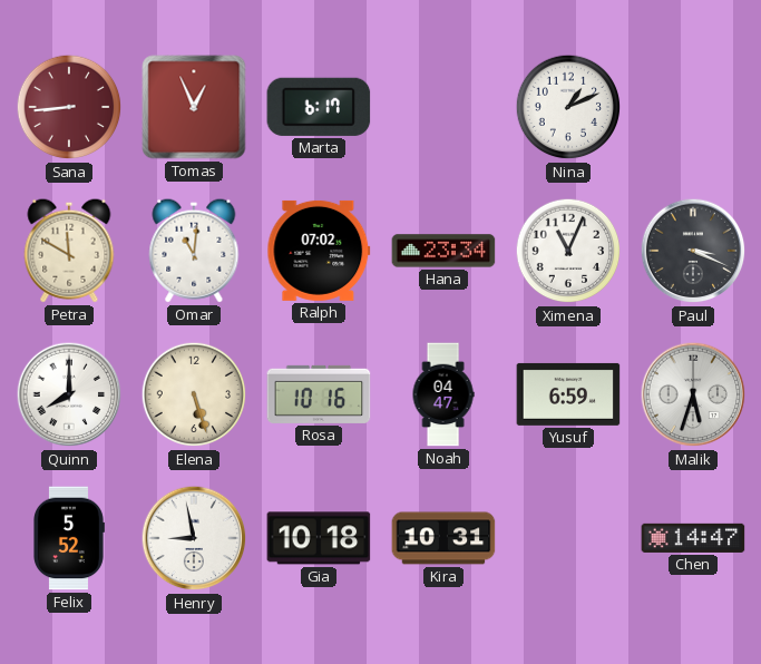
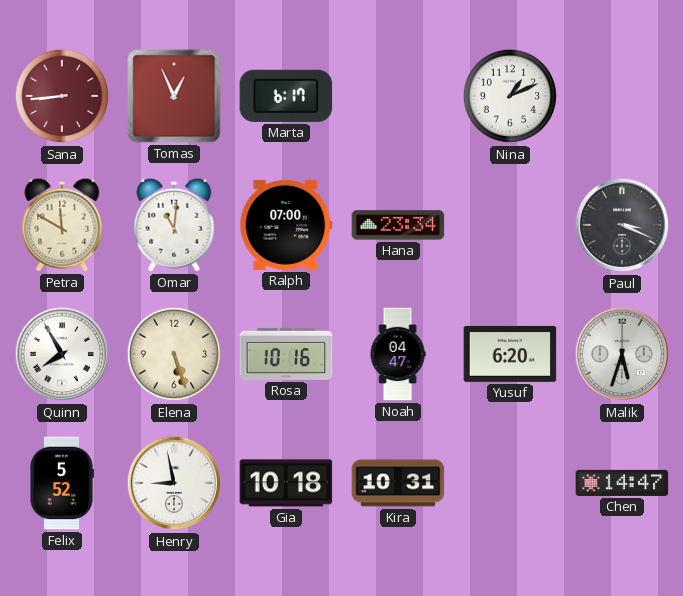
Ralph: 07:02 -> 07:00 (286, 225)
Ximena: 11:04 -> none (568, 251)
Quinn: 8:00 -> 7:55 (62, 354)
Yusuf: 6:59 -> 6:20 (510, 354)
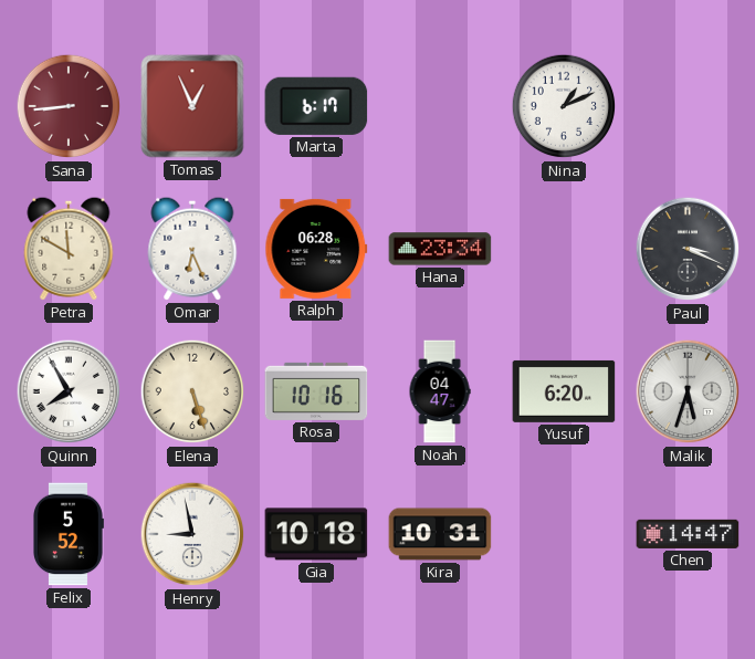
Omar: 11:01 -> 6:26 (192, 249)
Ralph: 07:00 -> 06:28 (316, 249)
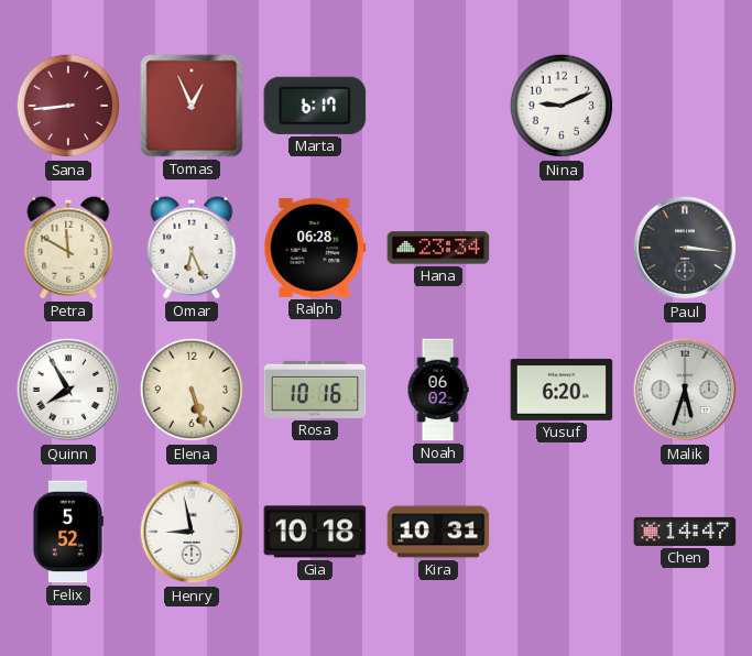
Nina: 1:11 -> 9:11 (562, 106)
Paul: 3:19 -> 3:16 (685, 248)
Noah: 04:47 -> 06:02 (438, 390)
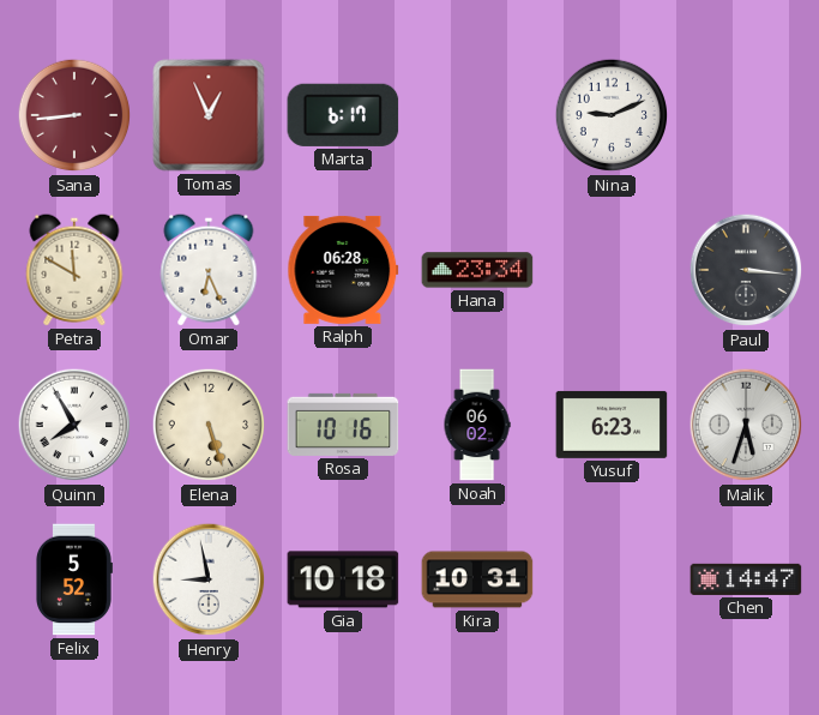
Yusuf: 6:20 -> 6:23 (612, 425)
